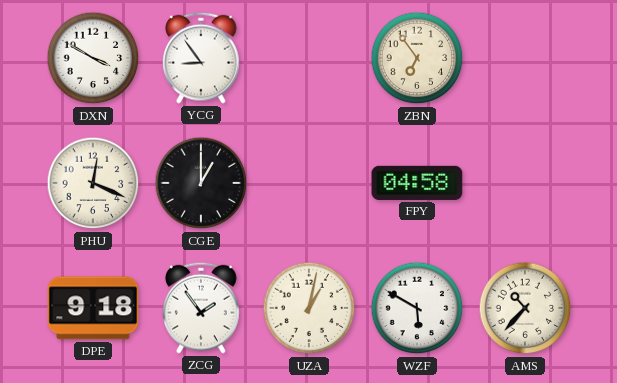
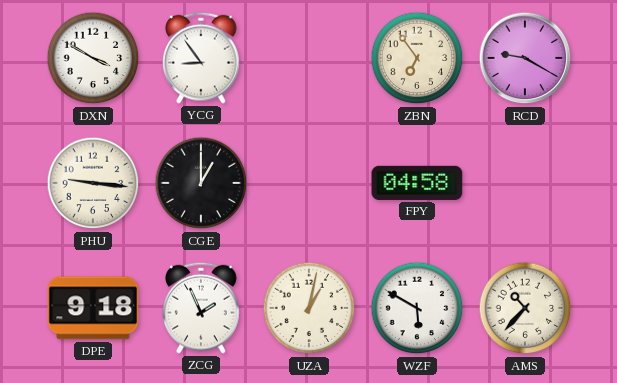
RCD: none -> 9:20 (525, 58)
PHU: 12:19 -> 9:16 (93, 183)
ZCG: 1:54 -> 1:56 (201, 308)
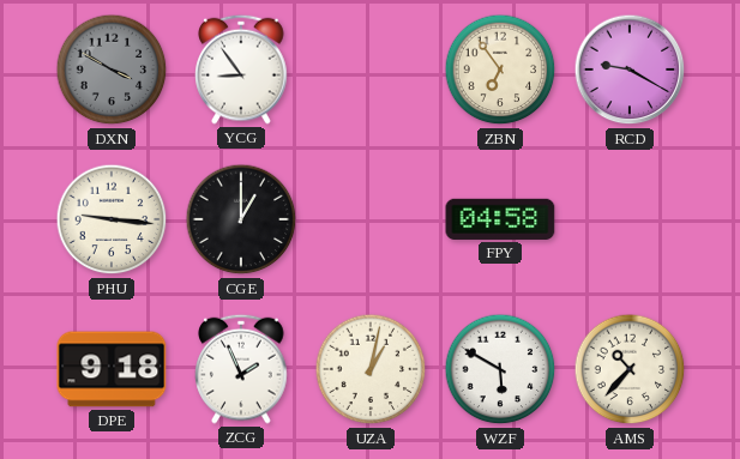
DXN dial: white -> grey (112, 70)
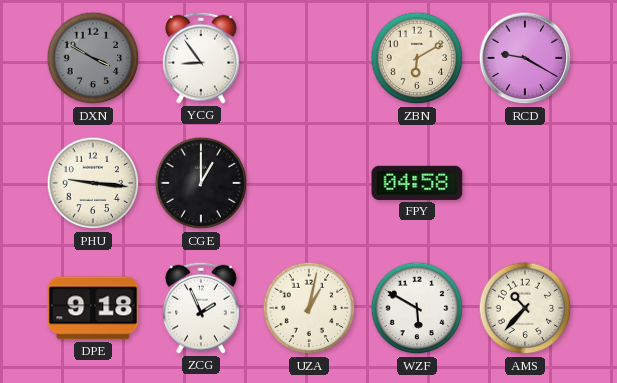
ZBN: 6:54 -> 6:10 (417, 58)
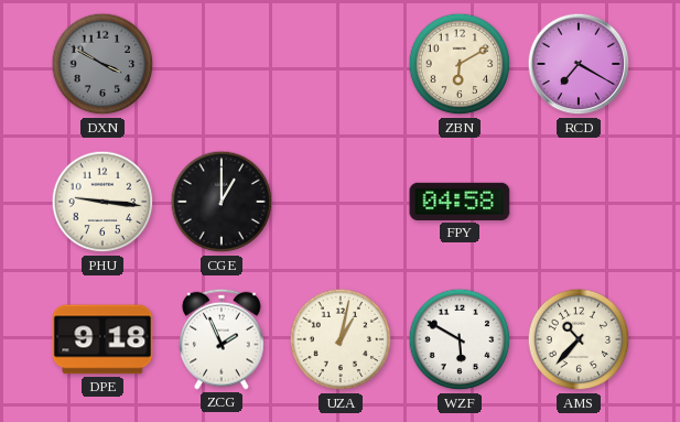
YCG: 8:54 -> none (201, 58)
RCD: 9:20 -> 7:20 (579, 64)
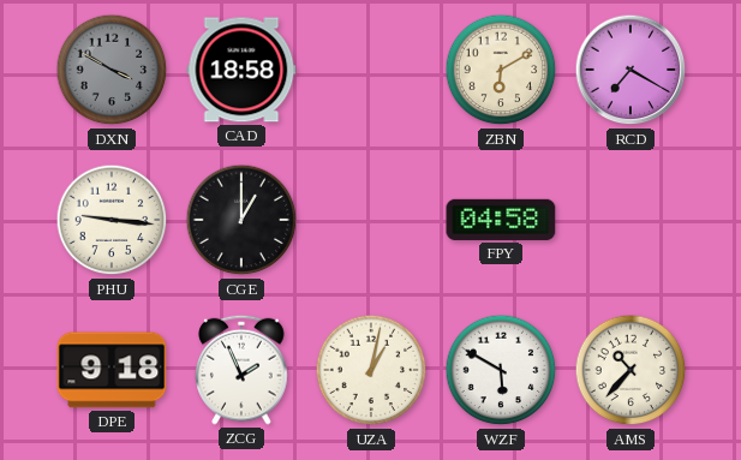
CAD: none -> 18:58 (241, 70)
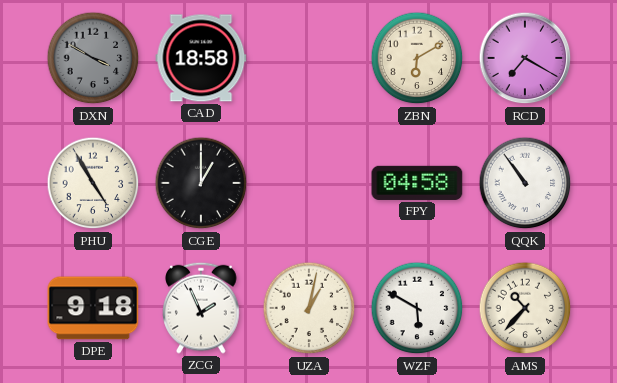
PHU: 9:16 -> 4:55 (93, 183)
QQK: none -> 10:54 (525, 183)
